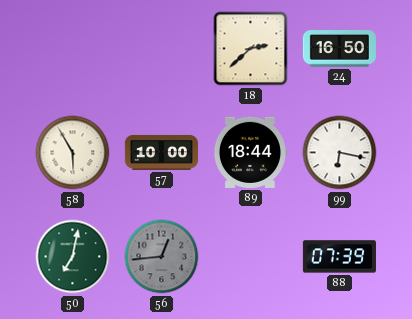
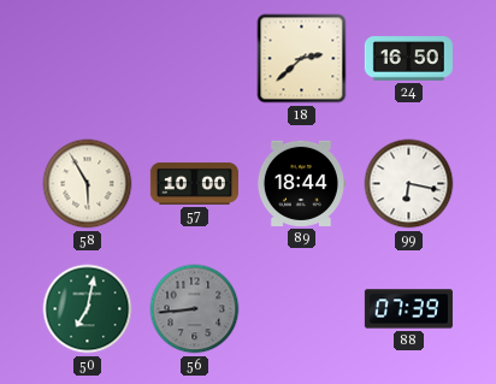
56: 12:44 -> 8:44 (195, 309)
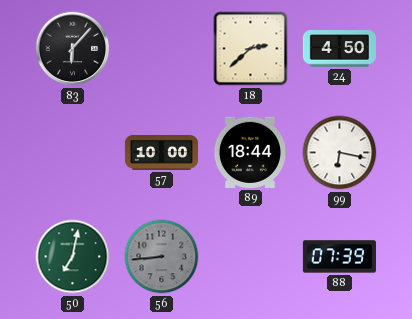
83: none -> 6:07 (73, 49)
24: 16:50 -> 4:50 (339, 49)
58: 5:55 -> none (88, 184)
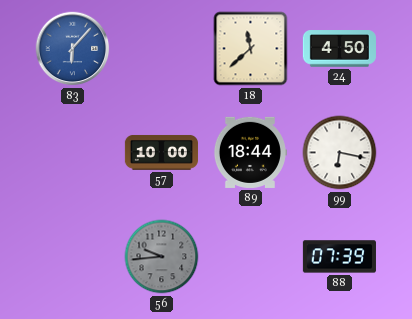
83 dial: black -> blue (73, 49)
18: 2:38 -> 11:38 (251, 49)
50: 7:02 -> none (73, 257)
56: 8:44 -> 9:44 (162, 257)
